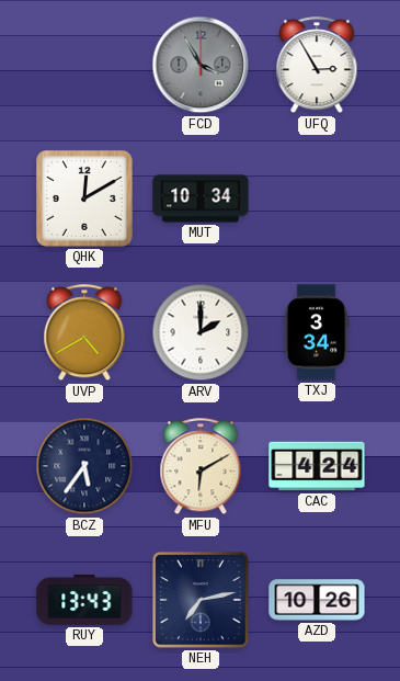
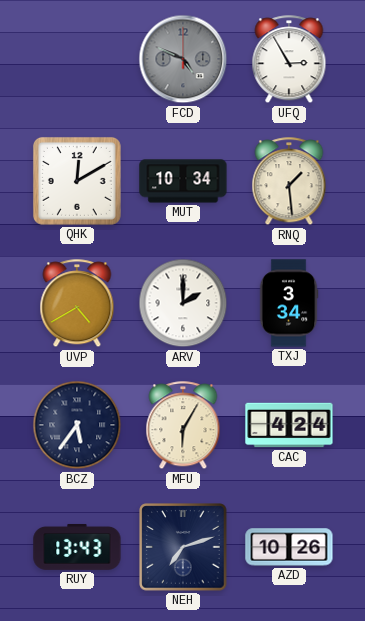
FCD: 3:55 -> 4:49 (183, 59)
RNQ: none -> 1:29 (289, 182)
MFU: 6:10 -> 6:05 (183, 426)
NEH: 7:13 -> 7:12 (183, 547)
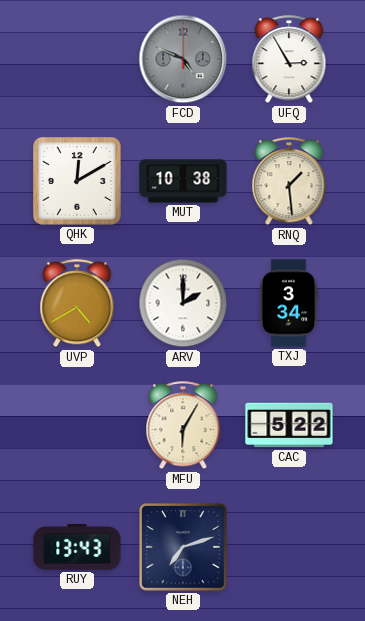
MUT: 10:34 -> 10:38 (183, 181)
BCZ: 5:36 -> none (77, 425)
CAC: 4:24 -> 5:22 (289, 425)
AZD: 10:26 -> none (289, 547)
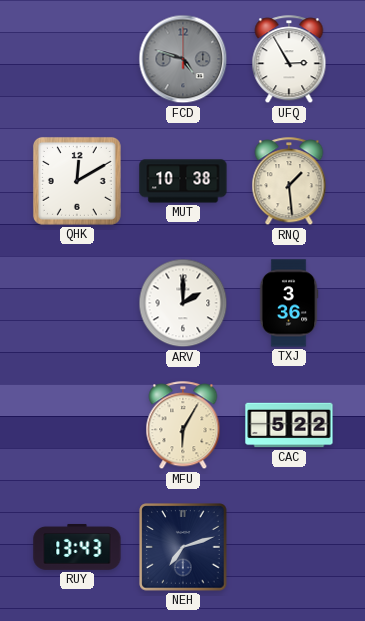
FCD: 4:49 -> 4:48 (183, 59)
UVP: 4:40 -> none (77, 304)
TXJ: 3:34 -> 3:36 (289, 303)
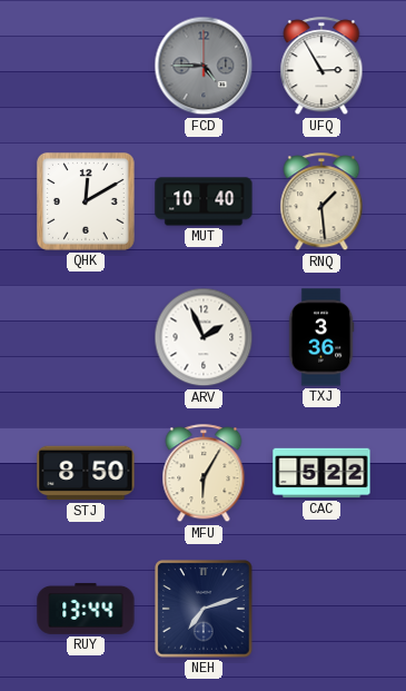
FCD: 4:48 -> 4:45 (204, 66)
MUT: 10:38 -> 10:40 (204, 201)
ARV: 2:00 -> 1:56 (204, 337)
STJ: none -> 8:50 (86, 473)
RUY: 13:43 -> 13:44 (86, 609)
